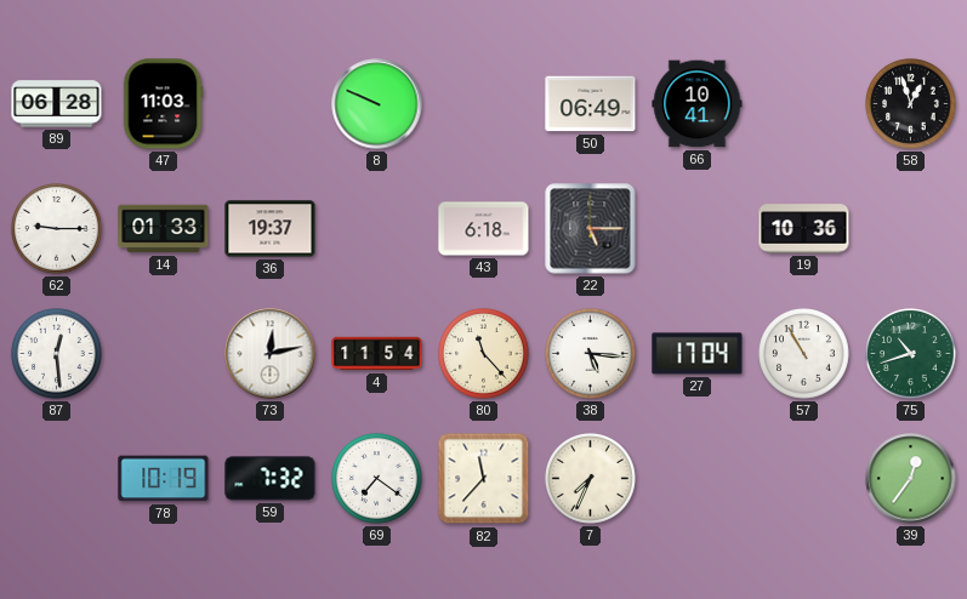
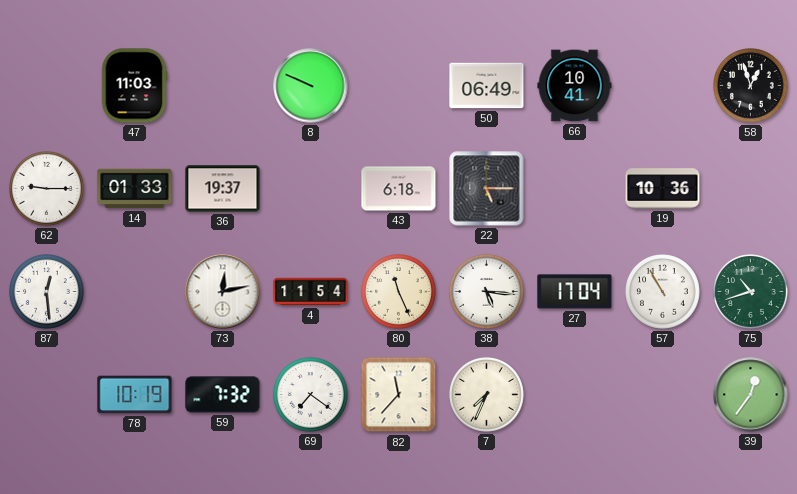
89: 06:28 -> none (57, 104)
80: 11:23 -> 11:26 (399, 292)
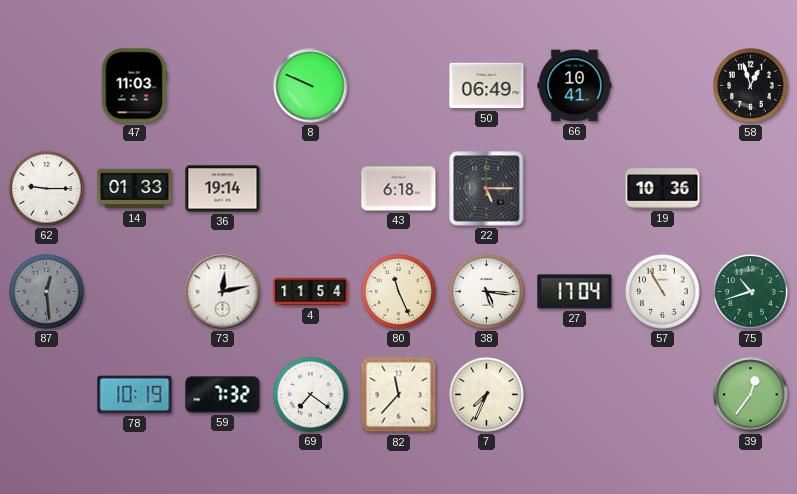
36: 19:37 -> 19:14 (223, 189)
87 dial: white -> grey (47, 292)
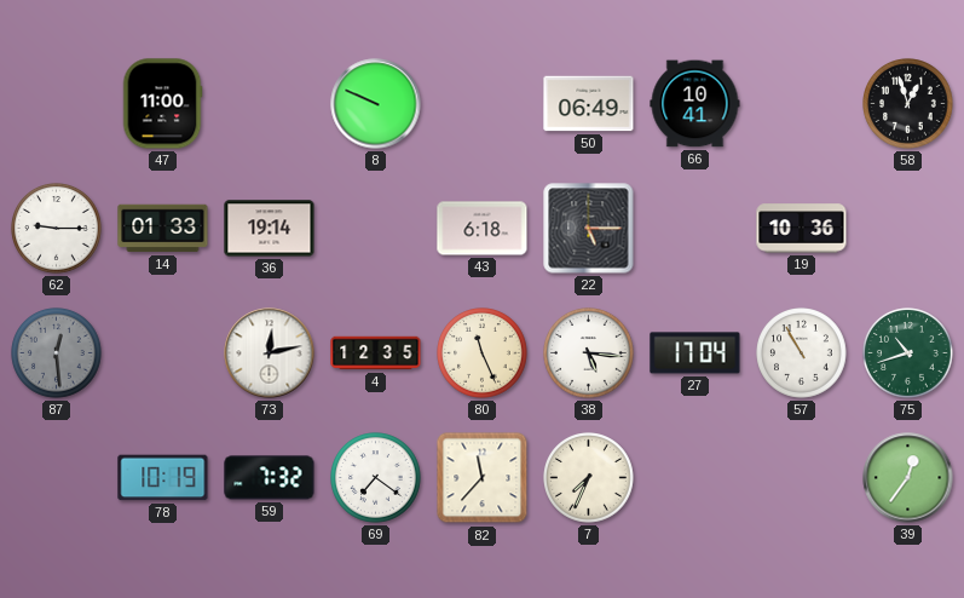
47: 11:03 -> 11:00 (162, 104)
4: 11:54 -> 12:35 (376, 353)
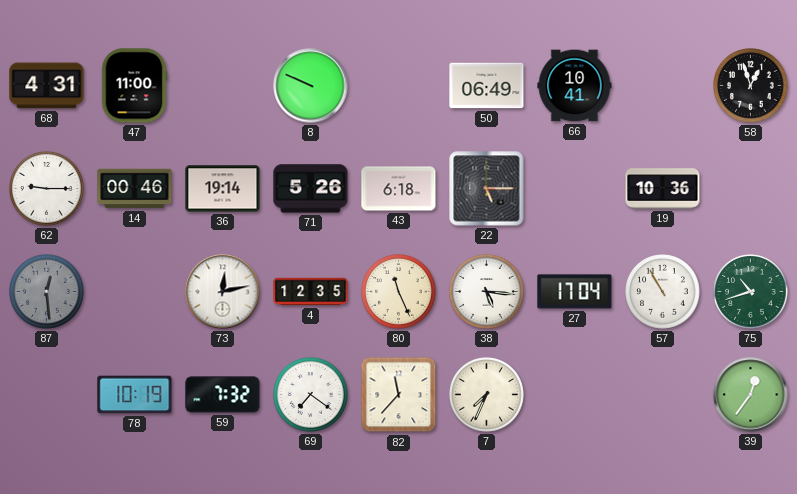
68: none -> 4:31 (47, 86)
14: 01:33 -> 00:46 (135, 189)
71: none -> 5:26 (311, 189)
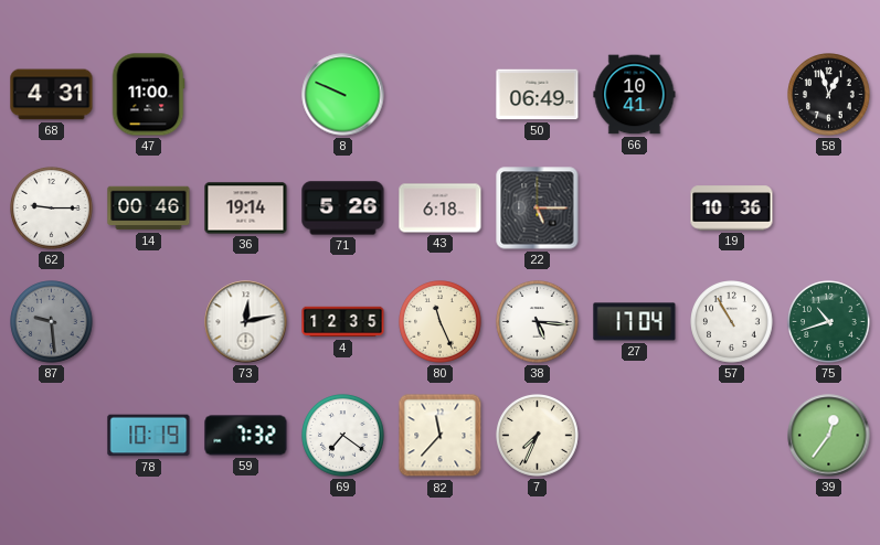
87: 12:29 -> 9:29 (52, 322)
